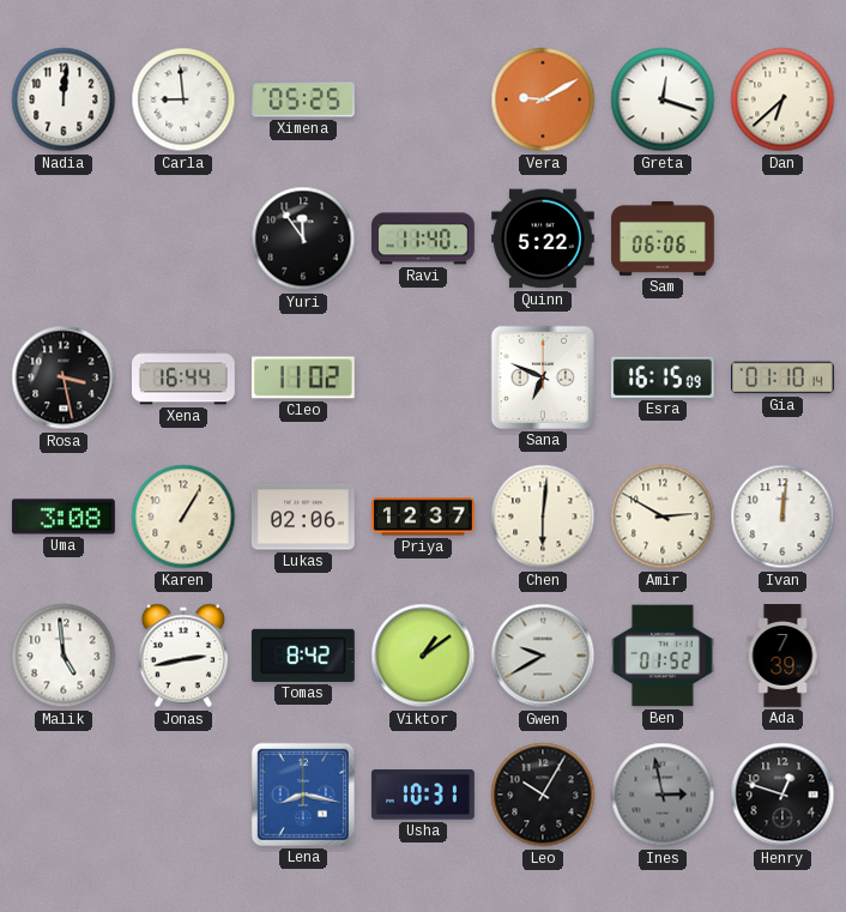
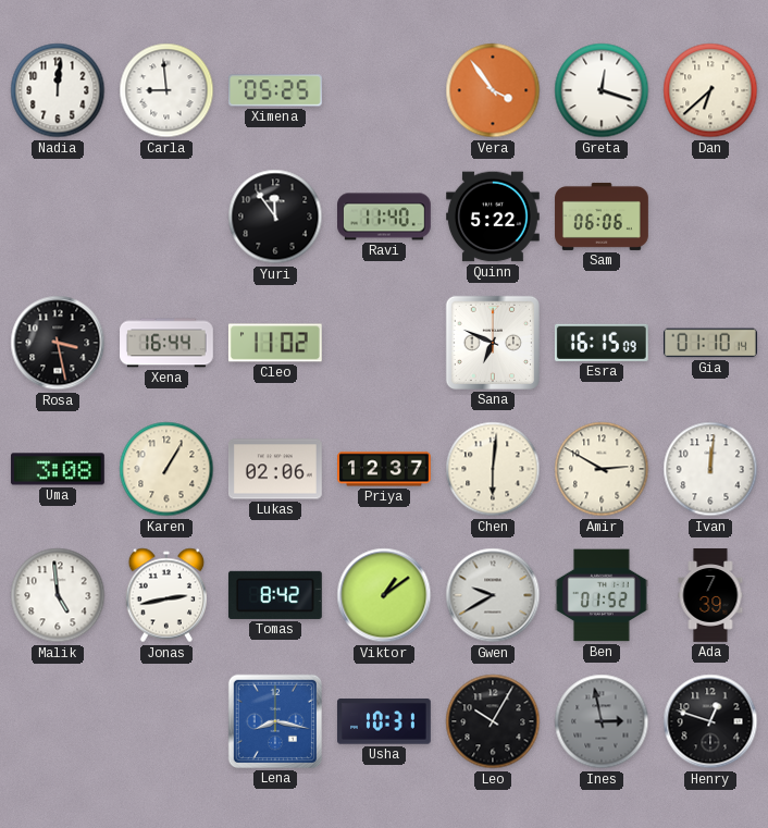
Vera: 9:10 -> 3:54 (493, 90)
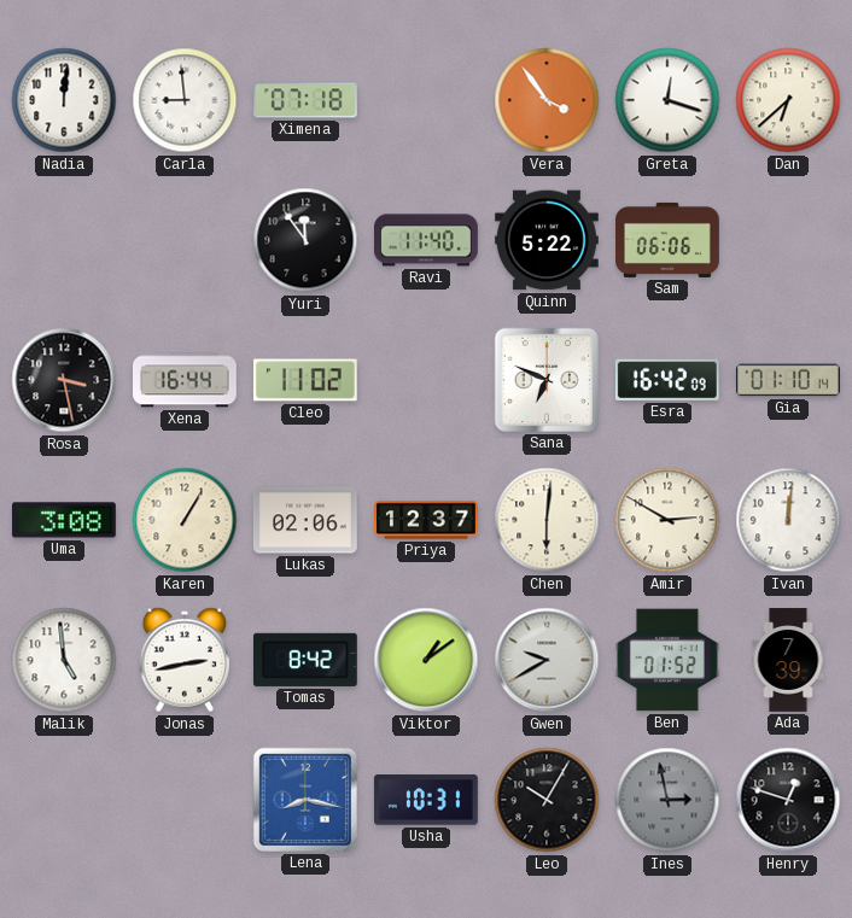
Ximena: 05:25 -> 07:18 (307, 100)
Esra: 16:15 -> 16:42 (667, 380)
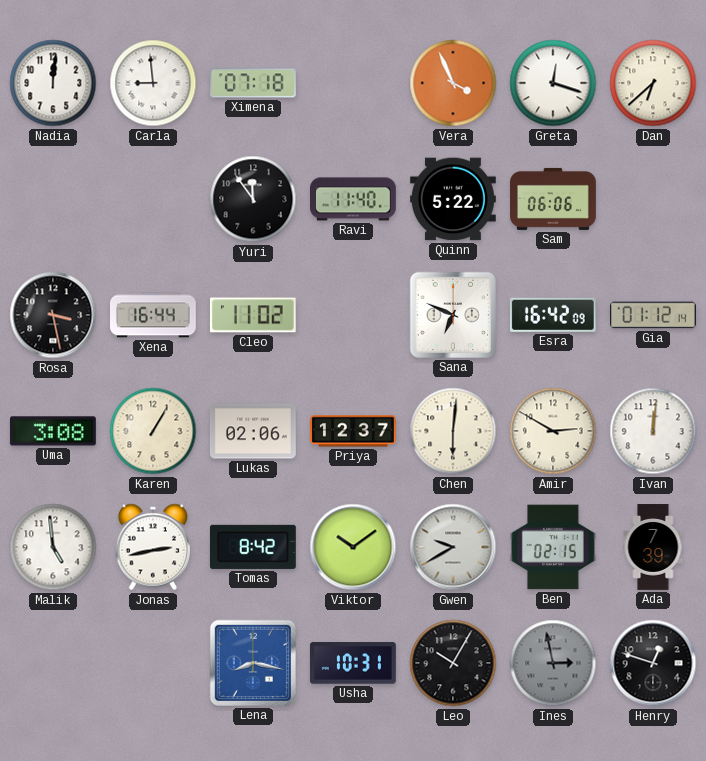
Vera: 3:54 -> 3:56 (453, 83)
Gia: 01:10 -> 01:12 (654, 315)
Viktor: 1:09 -> 10:09 (353, 547)
Ben: 01:52 -> 02:15 (554, 547)
